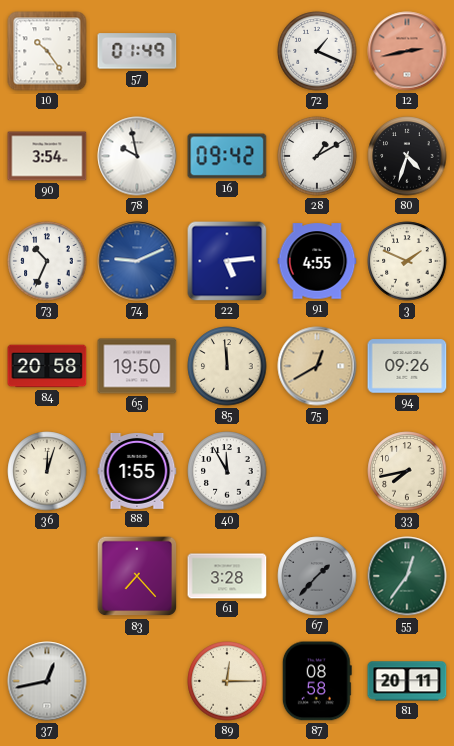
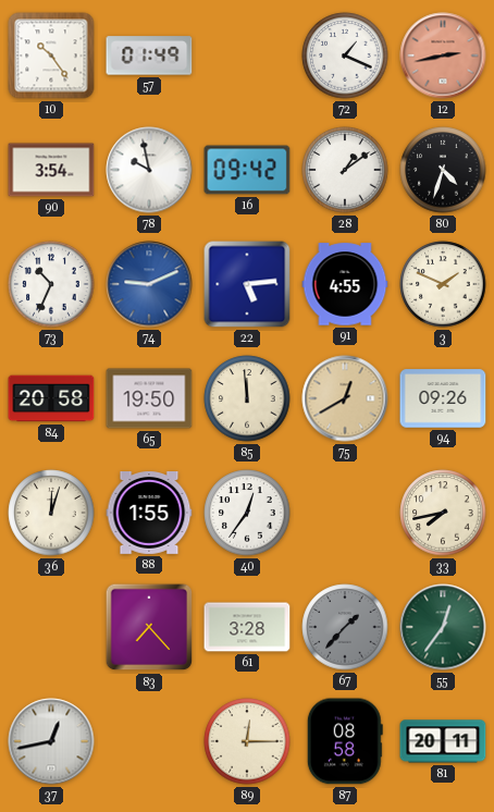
28: 1:10 -> 1:09 (345, 170)
40: 11:55 -> 12:36 (247, 513)
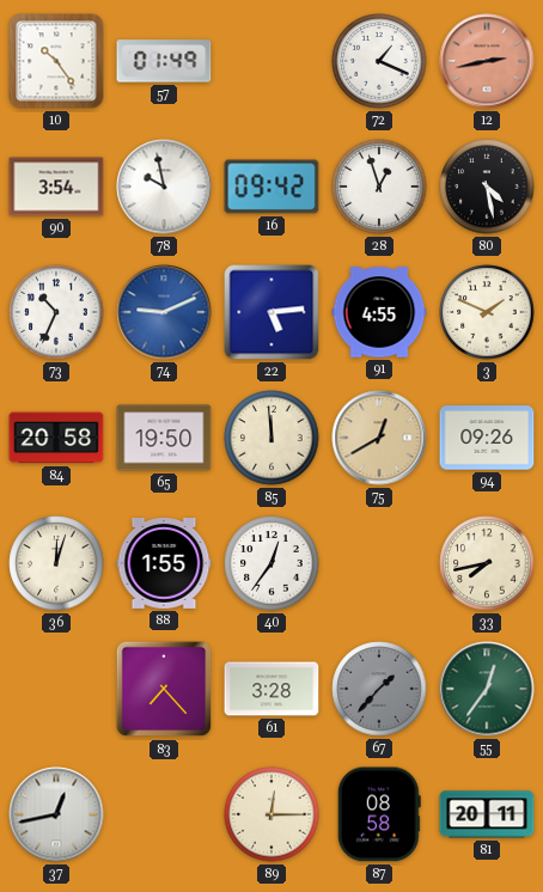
28: 1:09 -> 12:57 (379, 187)
80: 4:33 -> 4:28 (487, 187)
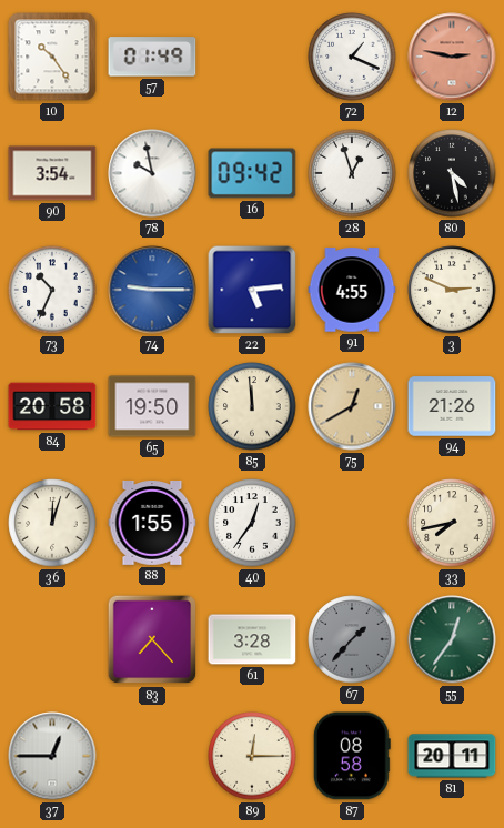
12: 2:43 -> 2:47 (452, 57)
74: 9:11 -> 9:15 (152, 290)
3: 1:49 -> 2:49 (452, 290)
94: 09:26 -> 21:26 (452, 406)
37: 12:43 -> 12:45 (52, 756)
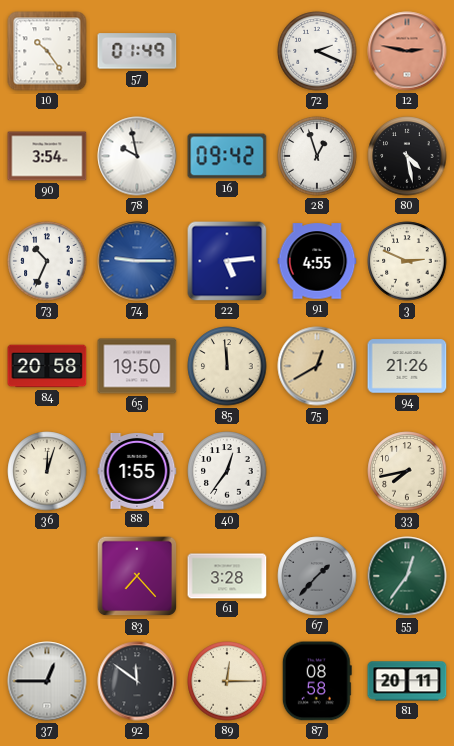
72: 1:19 -> 2:19 (317, 51)
92: none -> 11:51 (137, 681)
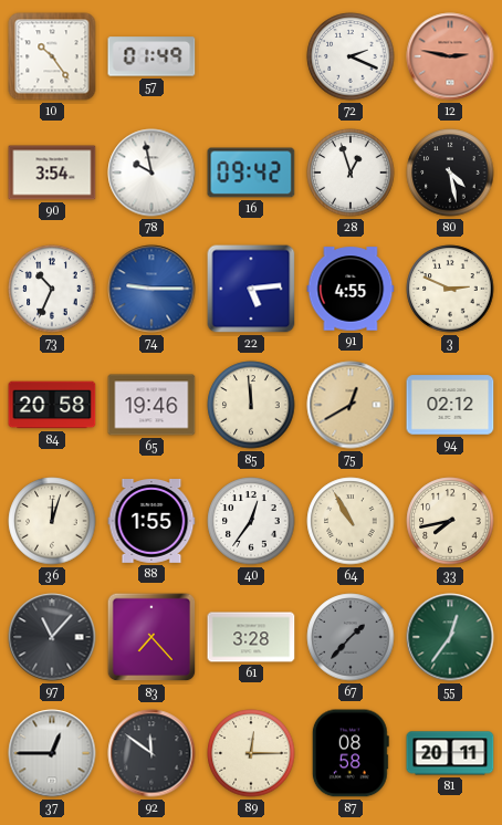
65: 19:50 -> 19:46 (151, 405)
94: 21:26 -> 02:12 (450, 405)
64: none -> 10:55 (351, 521)
97: none -> 11:07 (52, 637)
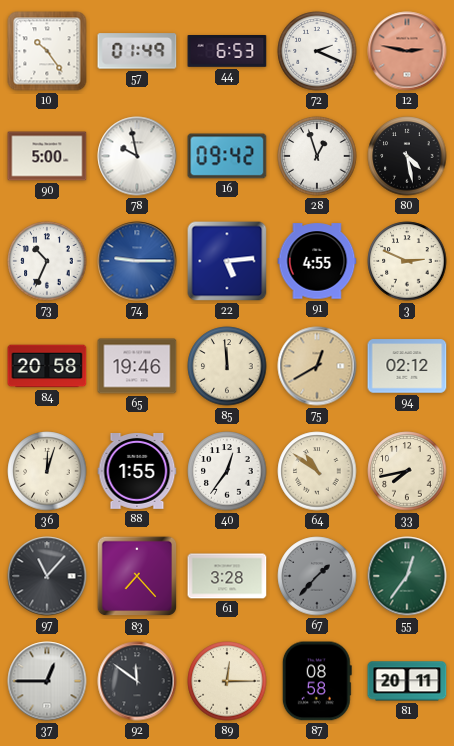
44: none -> 6:53 (227, 52)
90: 3:54 -> 5:00 (47, 156)
64: 10:55 -> 10:51 (317, 471)
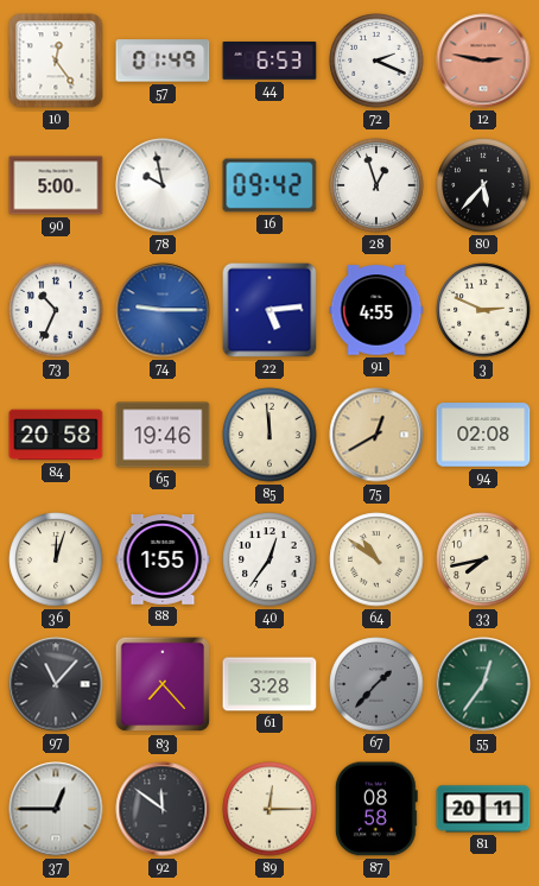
10: 10:24 -> 12:24 (56, 61)
80: 4:28 -> 5:37 (483, 185)
94: 02:12 -> 02:08 (483, 435)
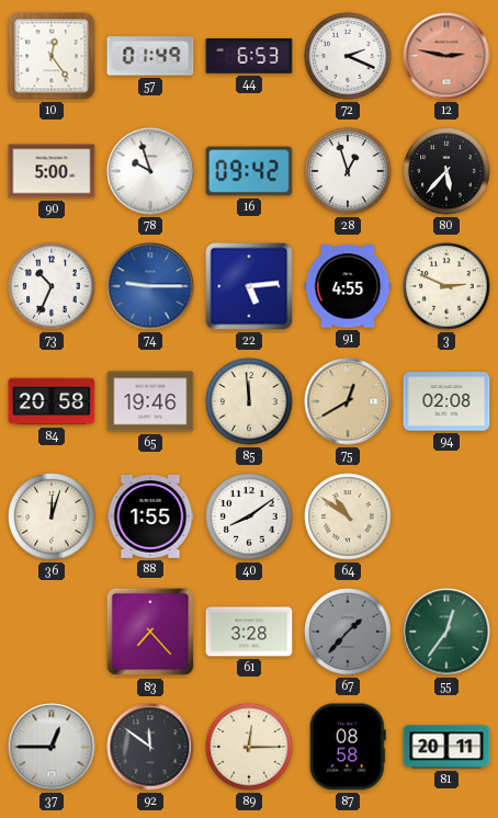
78: 9:58 -> 9:57 (150, 171)
40: 12:36 -> 8:09 (249, 516)
33: 7:43 -> none (483, 559)
97: 11:07 -> none (56, 684)
